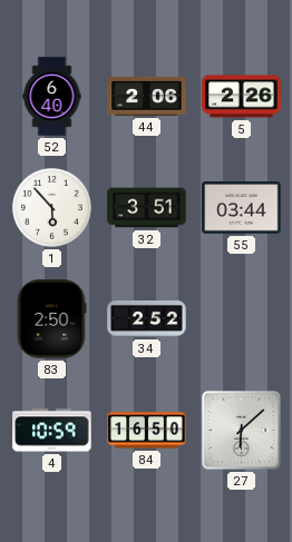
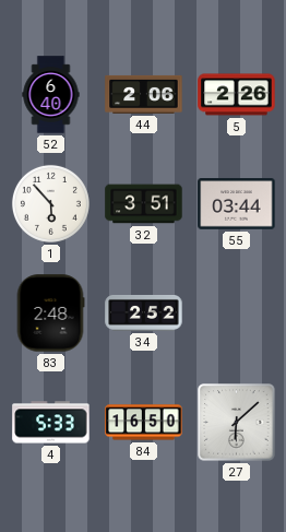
83: 2:50 -> 2:48 (50, 314)
4: 10:59 -> 5:33 (51, 423)
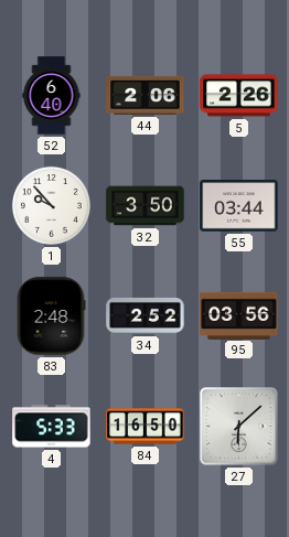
1: 5:53 -> 9:53 (51, 205)
32: 3:51 -> 3:50 (146, 206)
95: none -> 03:56 (239, 315)
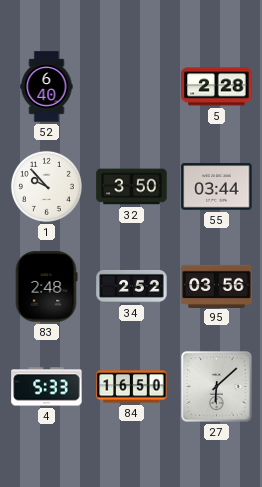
44: 2:06 -> none (146, 95)
5: 2:26 -> 2:28 (217, 87)
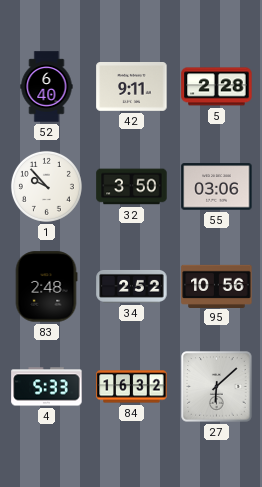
42: none -> 9:11 (132, 87)
55: 03:44 -> 03:06 (217, 187)
95: 03:56 -> 10:56 (217, 286)
84: 16:50 -> 16:32 (132, 387)
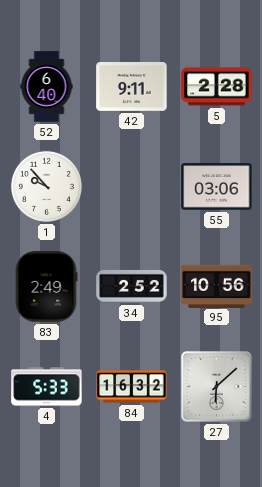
32: 3:50 -> none (132, 187)
83: 2:48 -> 2:49 (46, 287)
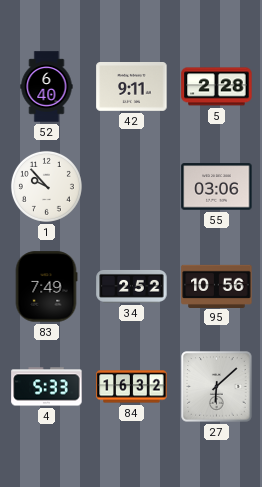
83: 2:49 -> 7:49 (46, 287)
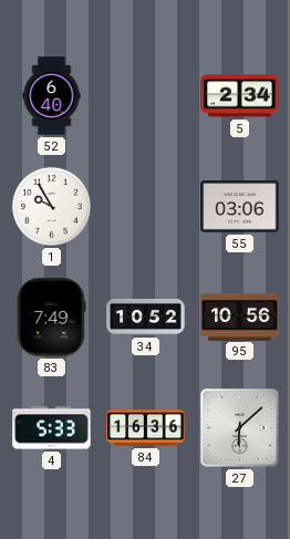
42: 9:11 -> none (132, 87)
5: 2:28 -> 2:34 (240, 96)
1: 9:53 -> 9:55 (51, 206)
34: 2:52 -> 10:52 (146, 317)
84: 16:32 -> 16:36 (146, 428)
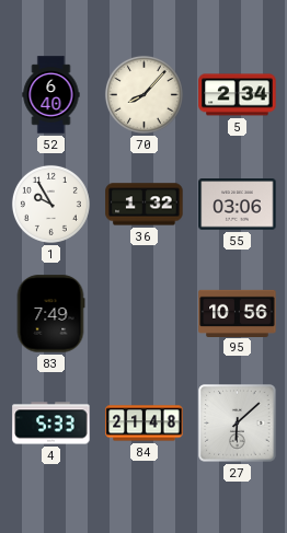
70: none -> 8:07 (143, 94)
36: none -> 1:32 (145, 205)
34: 10:52 -> none (146, 317)
84: 16:36 -> 21:48 (145, 424)
